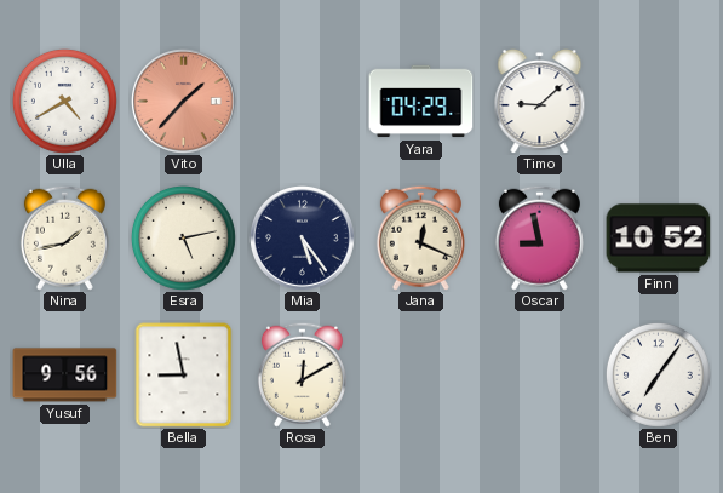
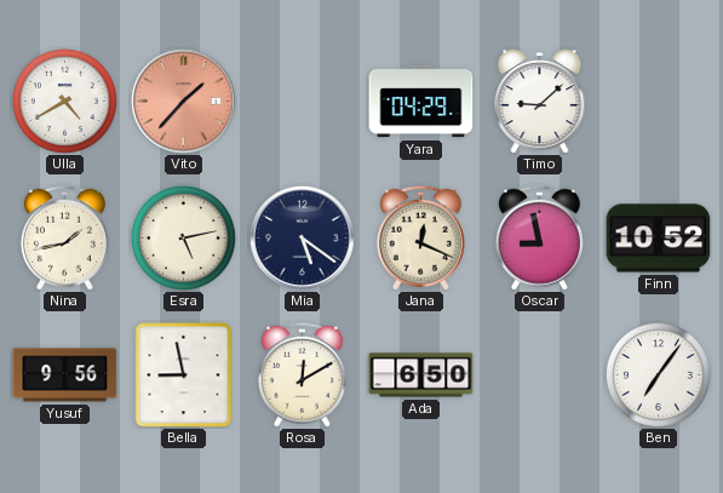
Mia: 5:24 -> 5:21 (303, 239)
Ada: none -> 6:50 (421, 376)
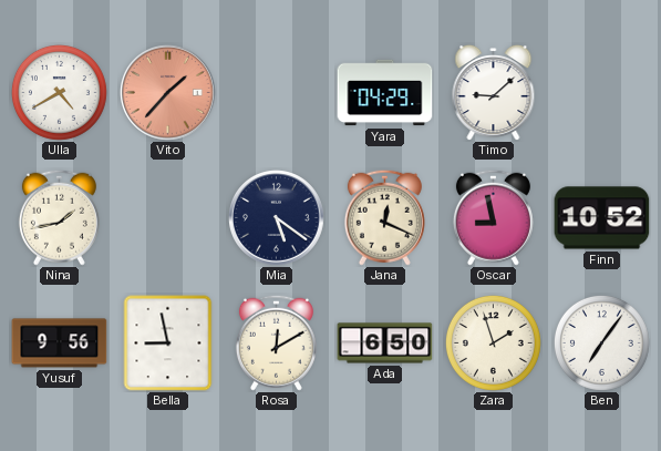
Esra: 5:13 -> none (183, 237)
Zara: none -> 1:57 (493, 342)
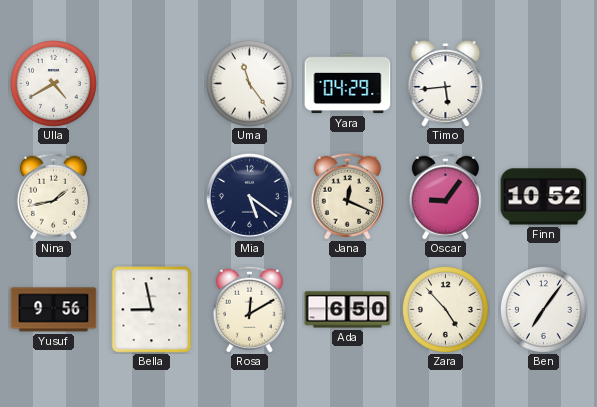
Vito: 1:37 -> none (168, 93)
Uma: none -> 11:24 (249, 83)
Timo: 9:08 -> 5:44 (446, 83)
Oscar: 8:58 -> 9:06 (445, 196)
Zara: 1:57 -> 4:53 (445, 309)
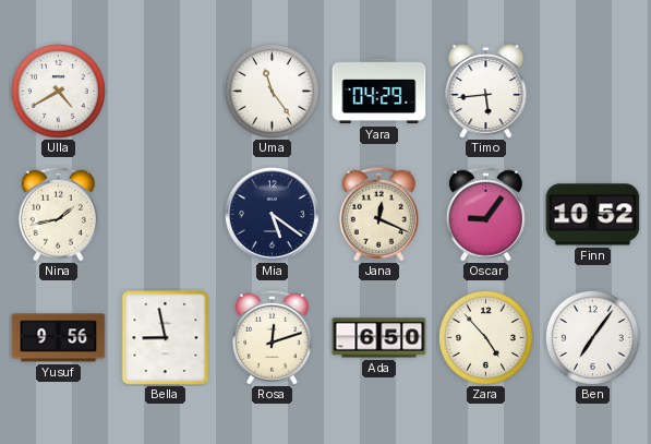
Rosa: 12:10 -> 12:12 (272, 337)
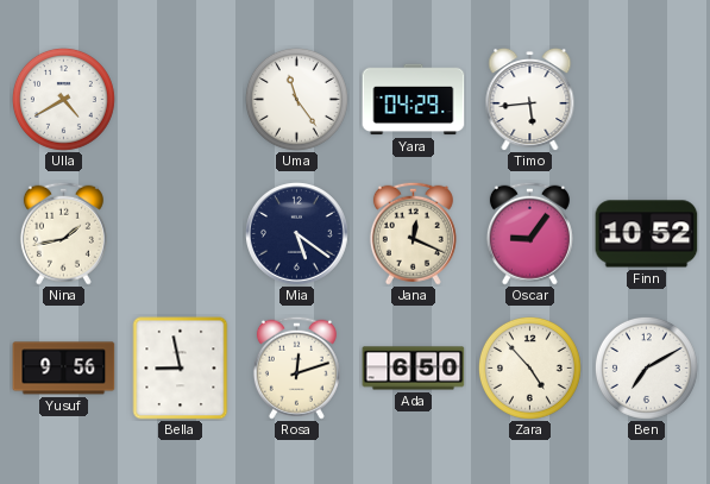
Ben: 7:06 -> 7:10 (646, 367)
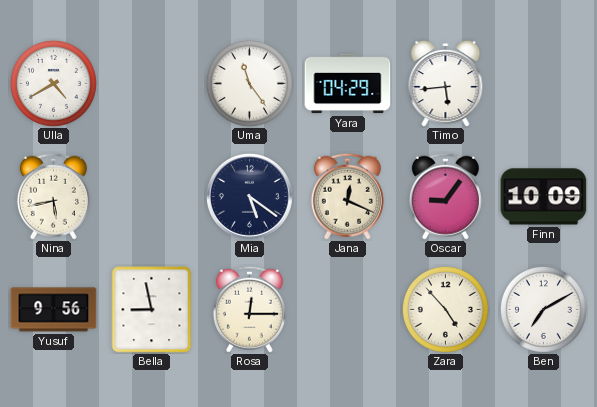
Nina: 1:43 -> 5:43 (53, 196)
Finn: 10:52 -> 10:09 (544, 197)
Rosa: 12:12 -> 12:15 (249, 309)
Ada: 6:50 -> none (414, 369)
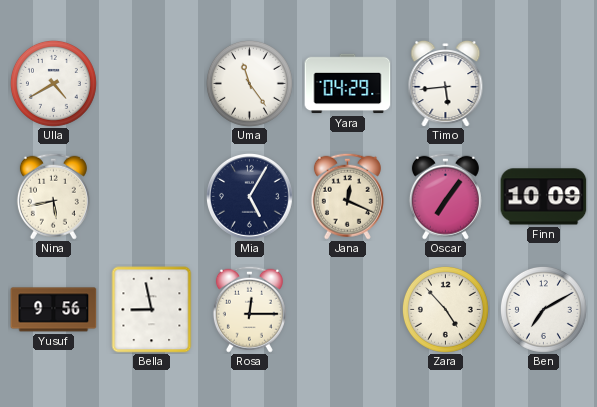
Mia: 5:21 -> 5:05 (250, 197)
Oscar: 9:06 -> 7:06 (445, 196)
